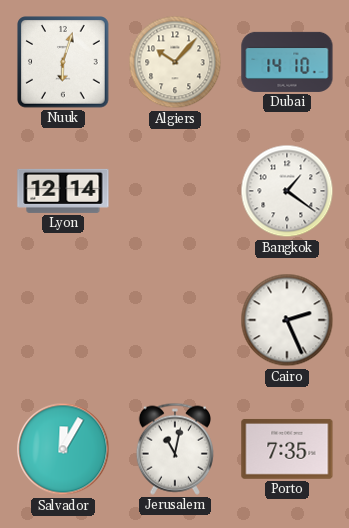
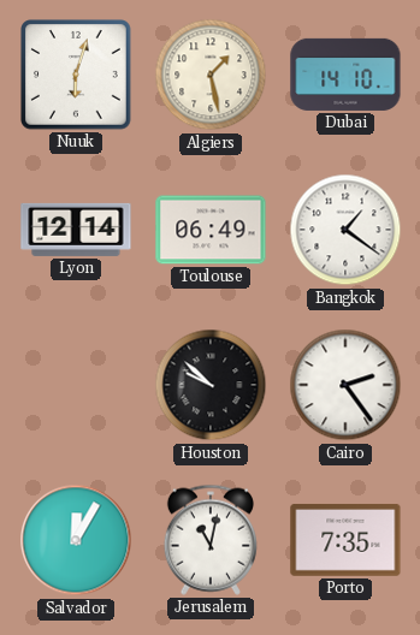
Algiers: 10:07 -> 1:28 (211, 75)
Toulouse: none -> 06:49 (211, 230)
Houston: none -> 9:52 (211, 385)
Cairo: 2:26 -> 2:24 (345, 385)
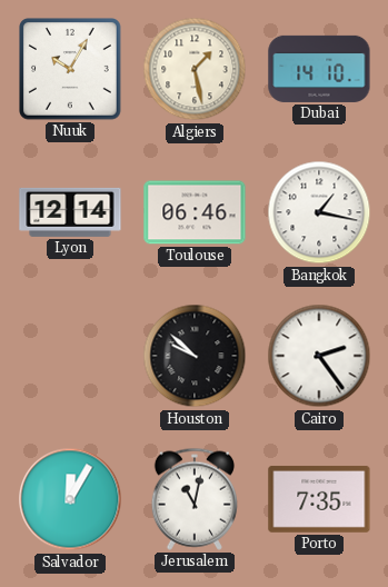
Nuuk: 6:03 -> 10:05 (71, 70)
Toulouse: 06:49 -> 06:46 (195, 212)
Bangkok: 1:21 -> 1:17 (319, 212)
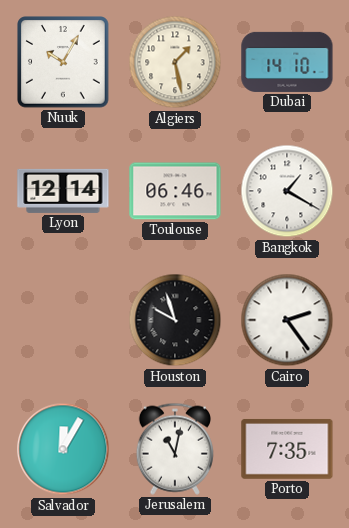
Bangkok: 1:17 -> 1:20 (287, 191)
Houston: 9:52 -> 9:57 (175, 320)
